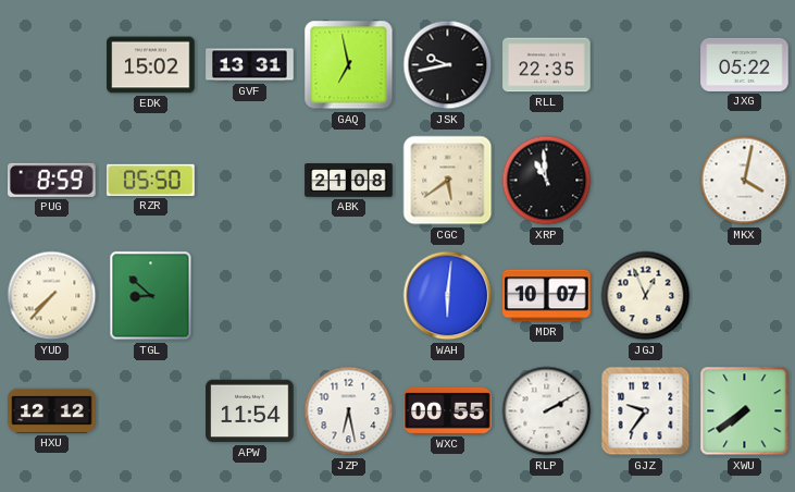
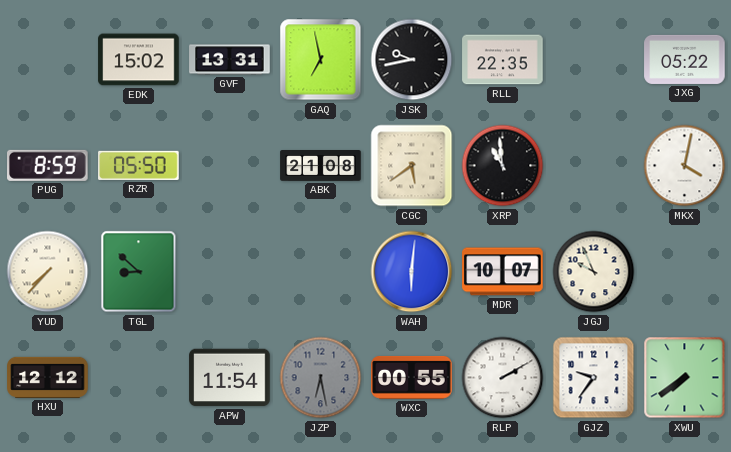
JGJ: 12:56 -> 9:56 (594, 272)
JZP dial: white -> grey (321, 378)
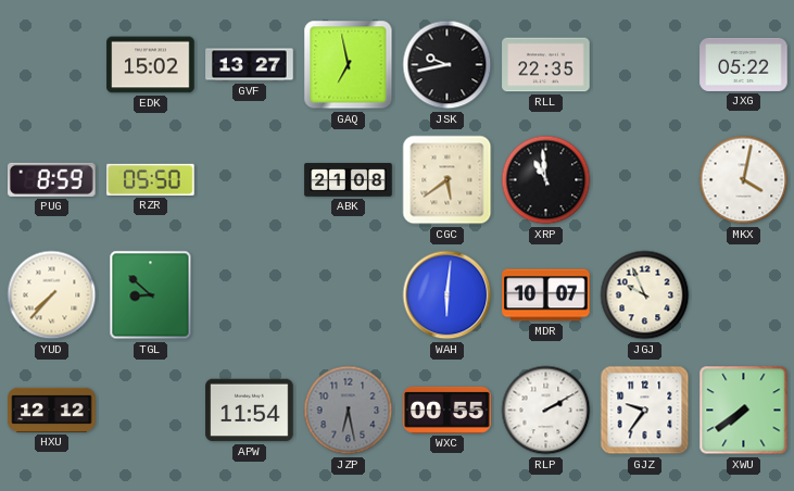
GVF: 13:31 -> 13:27 (250, 65)
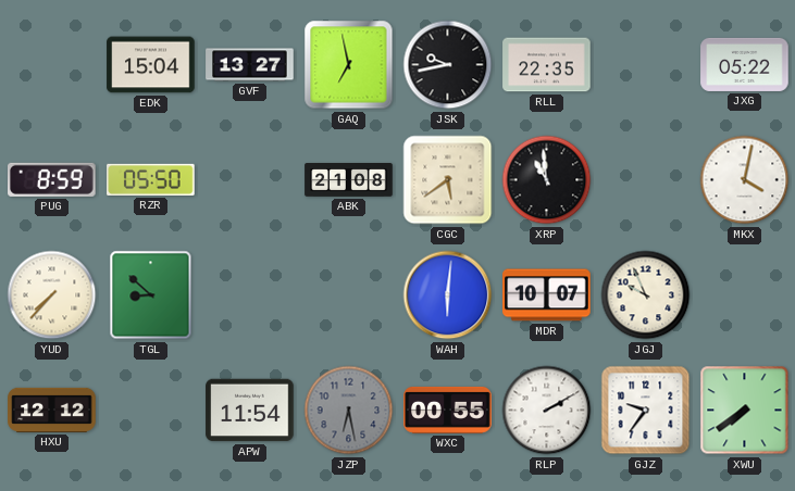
EDK: 15:02 -> 15:04 (151, 65)
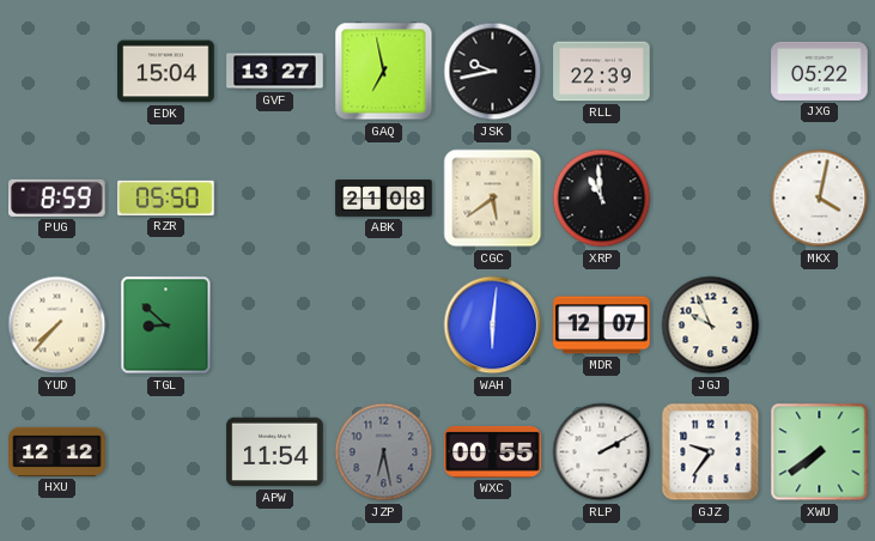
RLL: 22:35 -> 22:39 (602, 72)
MDR: 10:07 -> 12:07 (602, 326)
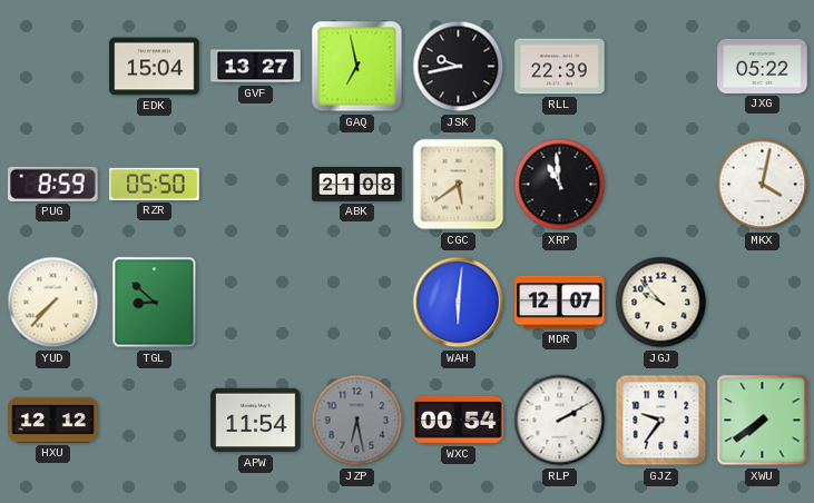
JGJ: 9:56 -> 9:53 (661, 303)
WXC: 00:55 -> 00:54 (459, 420)
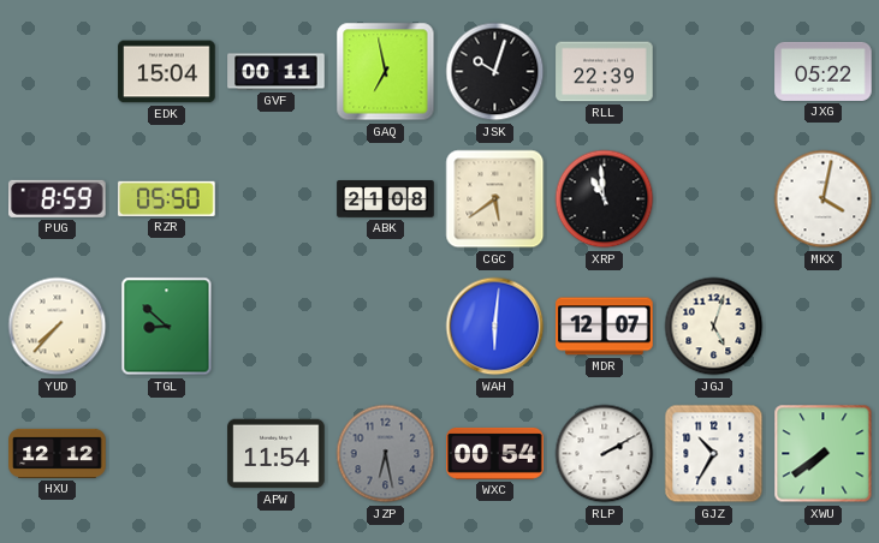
GVF: 13:27 -> 00:11 (277, 72)
JSK: 9:43 -> 10:03 (495, 72)
JGJ: 9:53 -> 5:03 (714, 327)
GJZ: 9:36 -> 10:35 (714, 454)
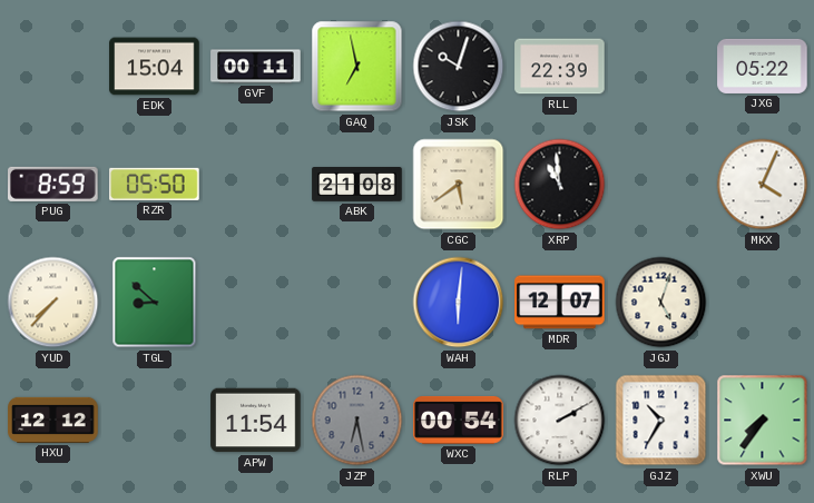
MKX: 4:02 -> 4:04 (763, 185)
XWU: 7:39 -> 7:36 (763, 421)
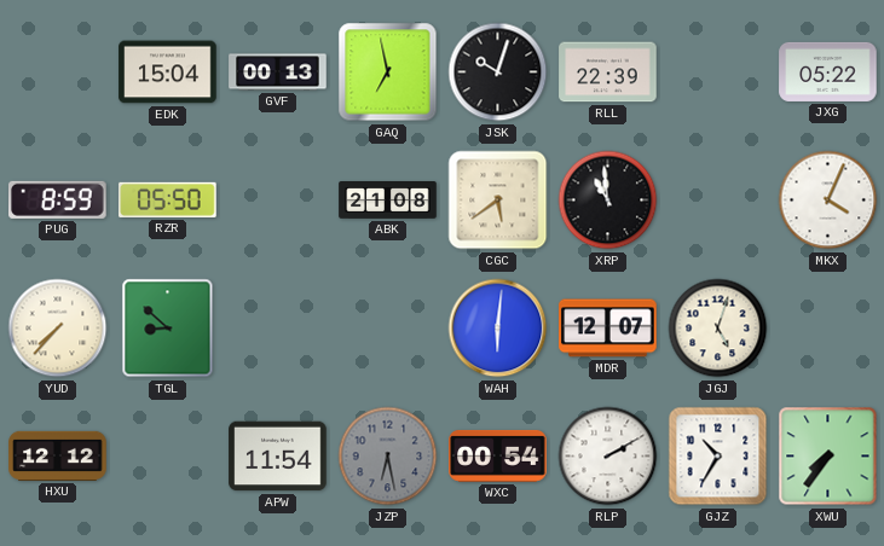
GVF: 00:11 -> 00:13 (278, 72)
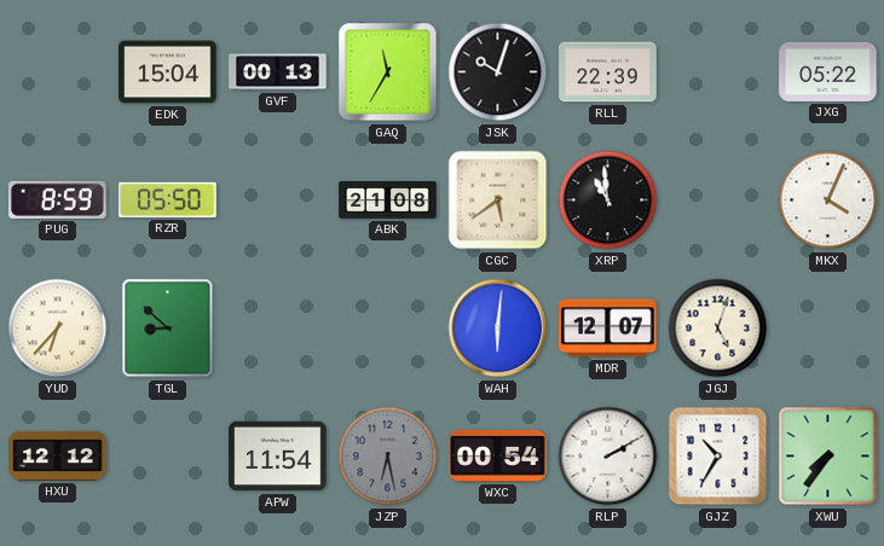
GAQ: 6:58 -> 11:35 (388, 72)
YUD: 7:37 -> 6:37 (58, 329)
